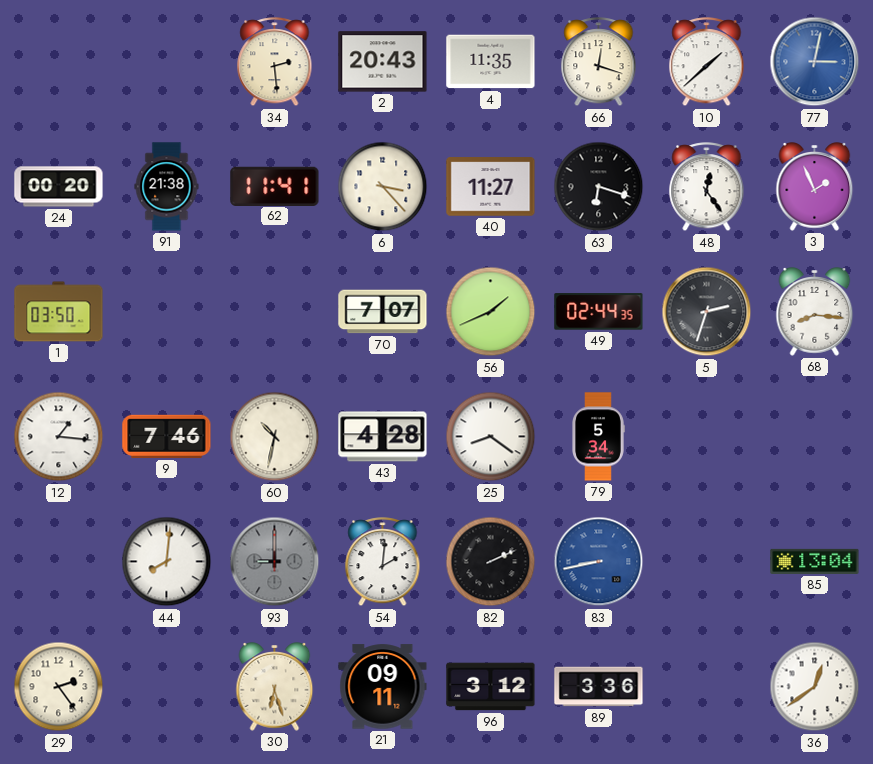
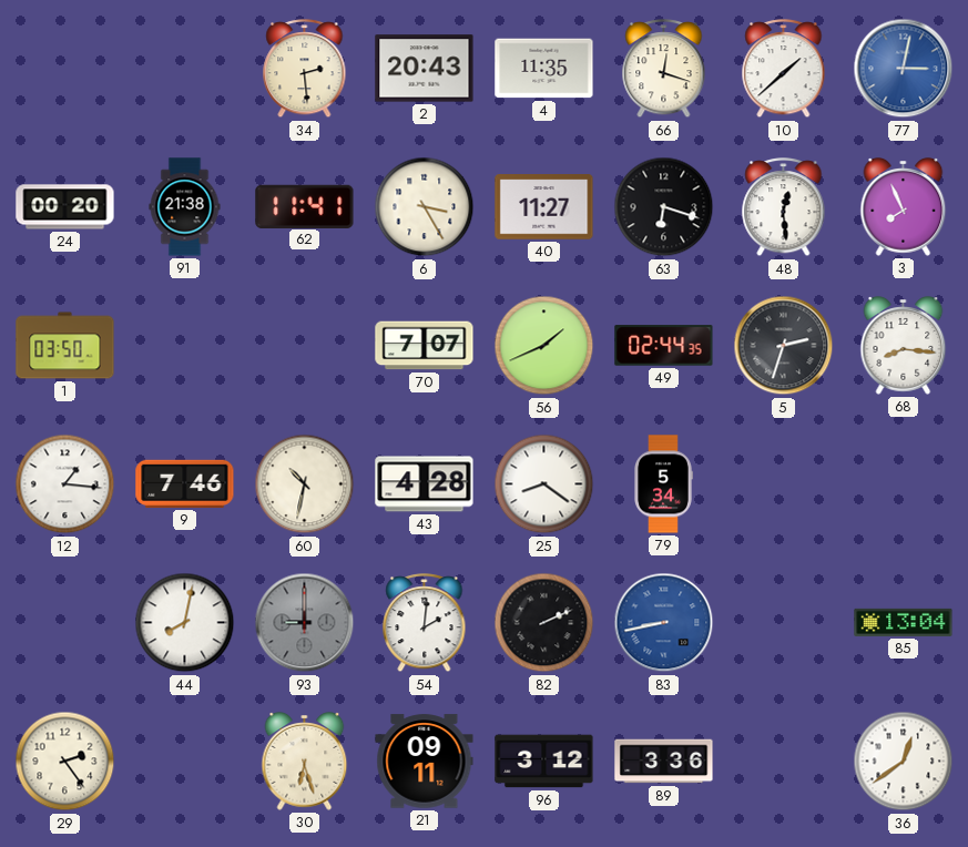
6: 3:23 -> 3:25 (425, 207)
48: 12:24 -> 12:29 (784, 207)
3: 1:56 -> 7:56 (904, 207)
44: 8:01 -> 8:02 (185, 623)
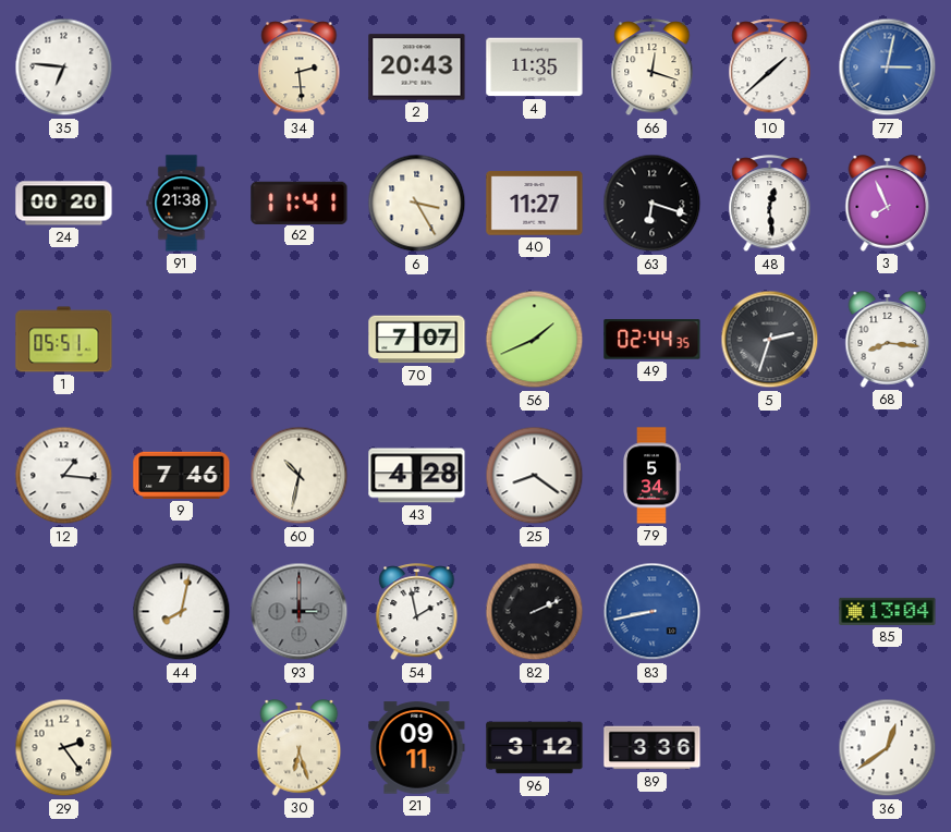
35: none -> 6:46 (64, 68)
1: 03:50 -> 05:51 (64, 340)
93: 9:00 -> 3:00 (300, 612)
54: 2:01 -> 1:58 (417, 612)
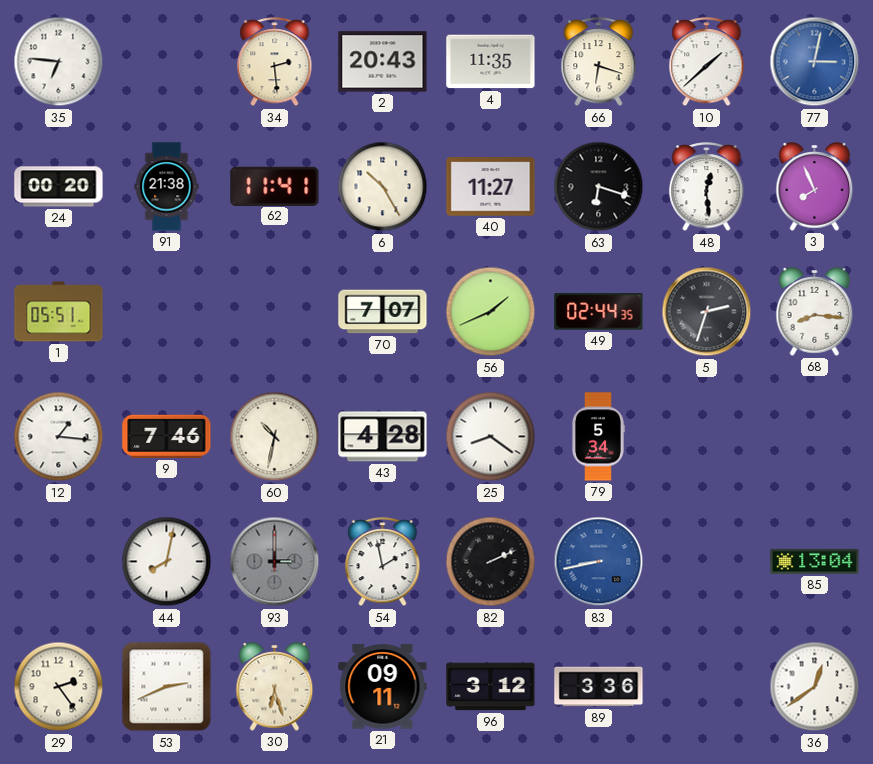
66: 12:18 -> 6:18 (599, 62)
6: 3:25 -> 10:25 (383, 187)
53: none -> 2:41 (167, 687)
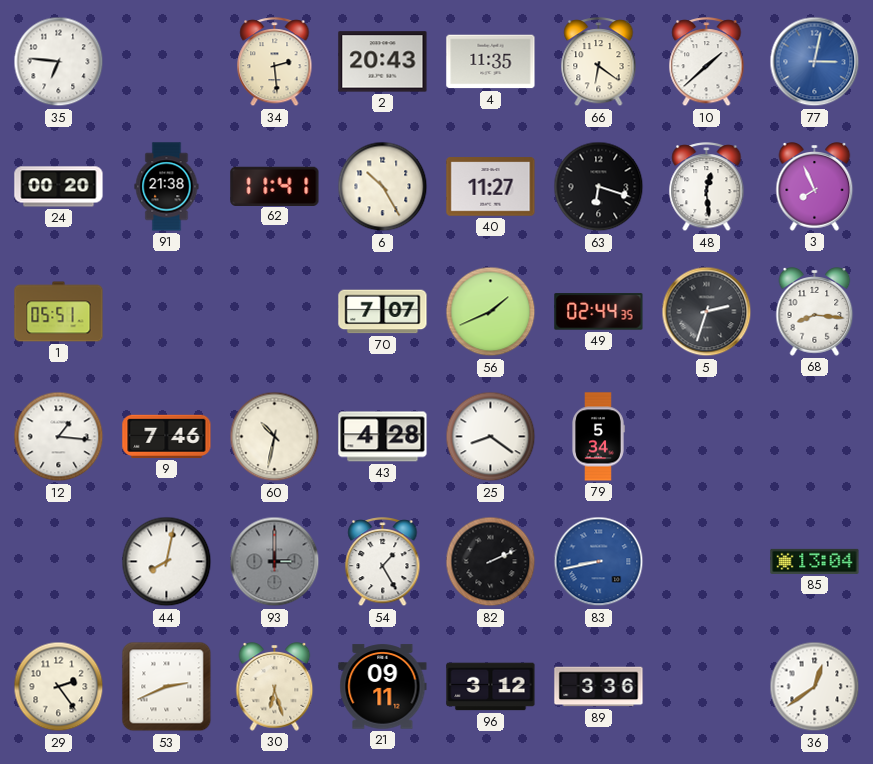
66: 6:18 -> 6:21 (599, 62)
54: 1:58 -> 1:25 (383, 562)
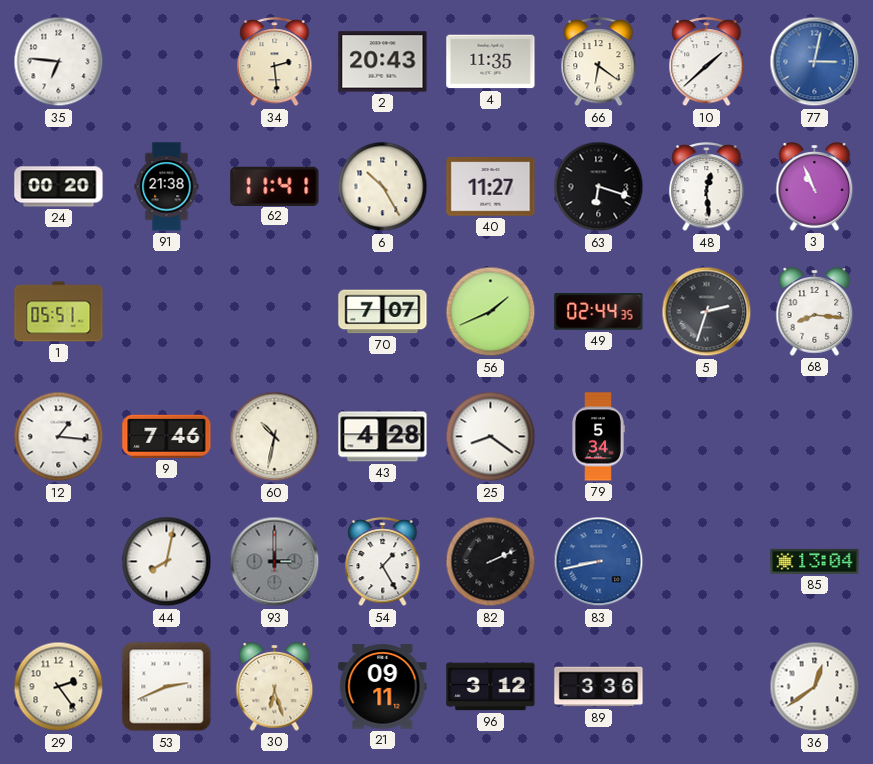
3: 7:56 -> 10:56 (815, 187)
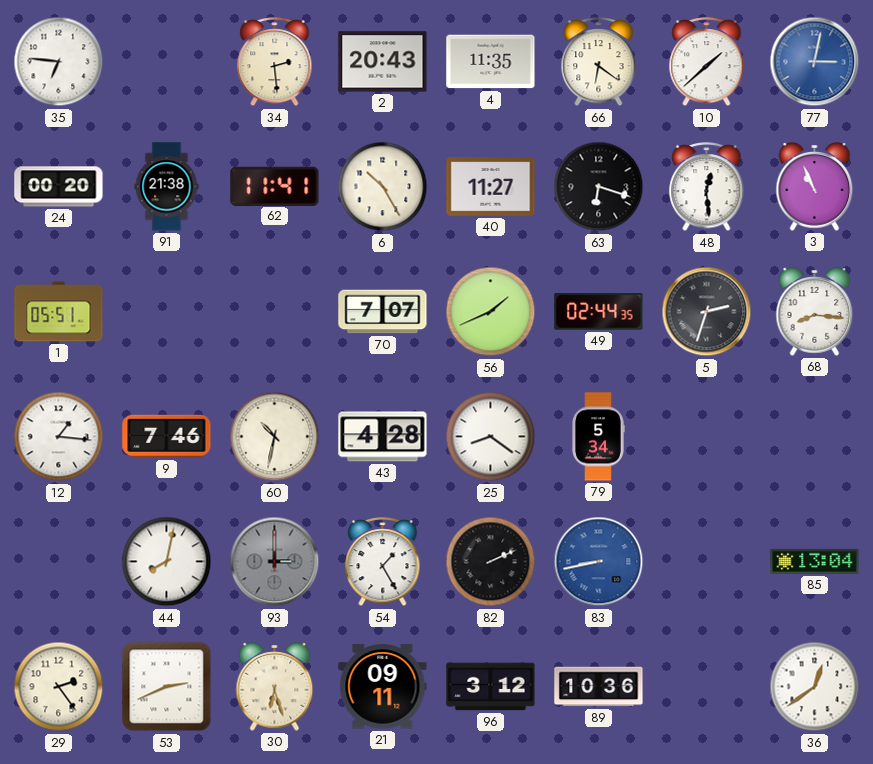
89: 3:36 -> 10:36 (599, 687)
